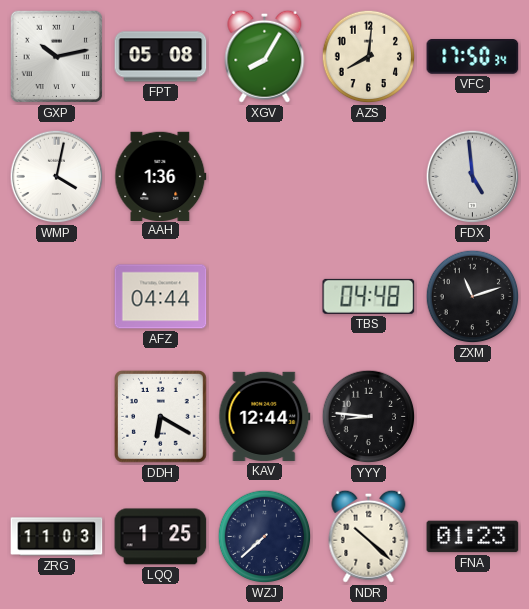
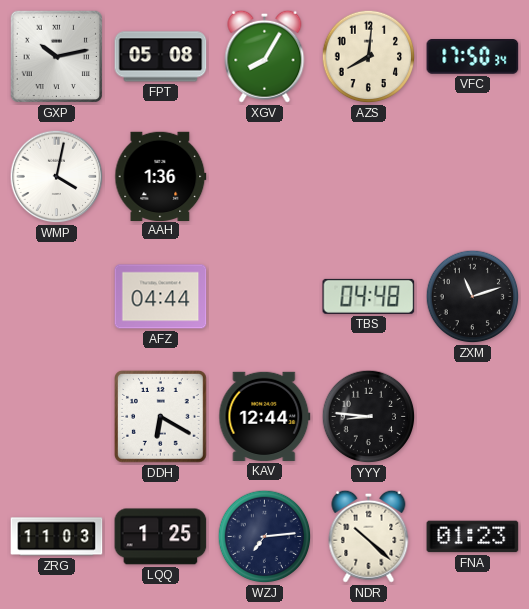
FDX: 4:59 -> none (473, 177)
WZJ: 7:38 -> 7:14 (265, 537)
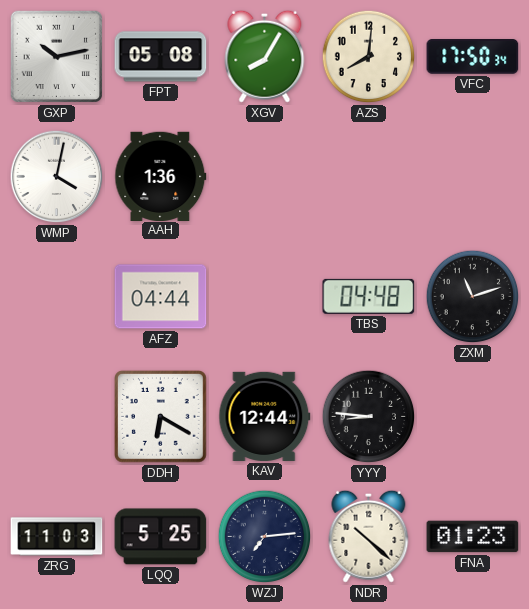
LQQ: 1:25 -> 5:25 (161, 537)
